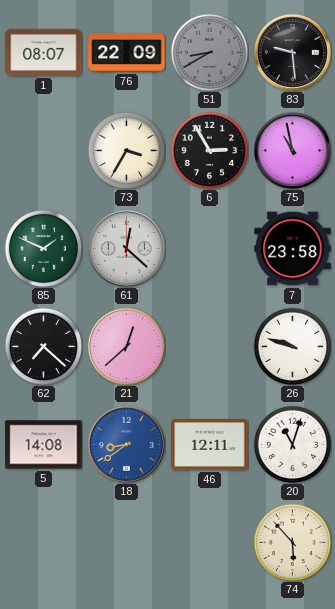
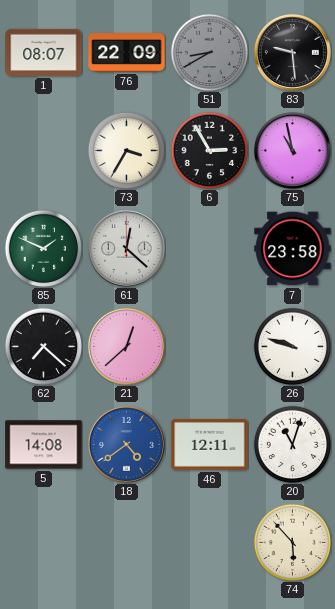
18: 8:39 -> 4:39 (126, 444)
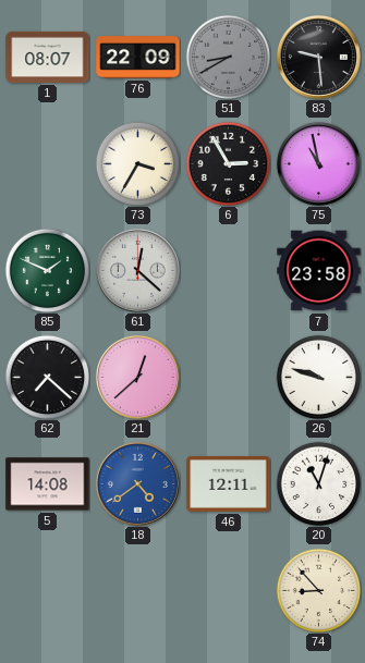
74: 5:53 -> 8:53 (318, 590)
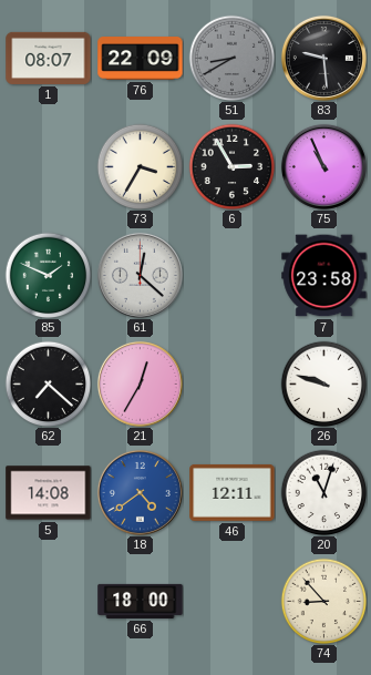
75: 10:58 -> 10:56 (323, 166)
21: 12:38 -> 12:35 (140, 383)
66: none -> 18:00 (141, 601)
